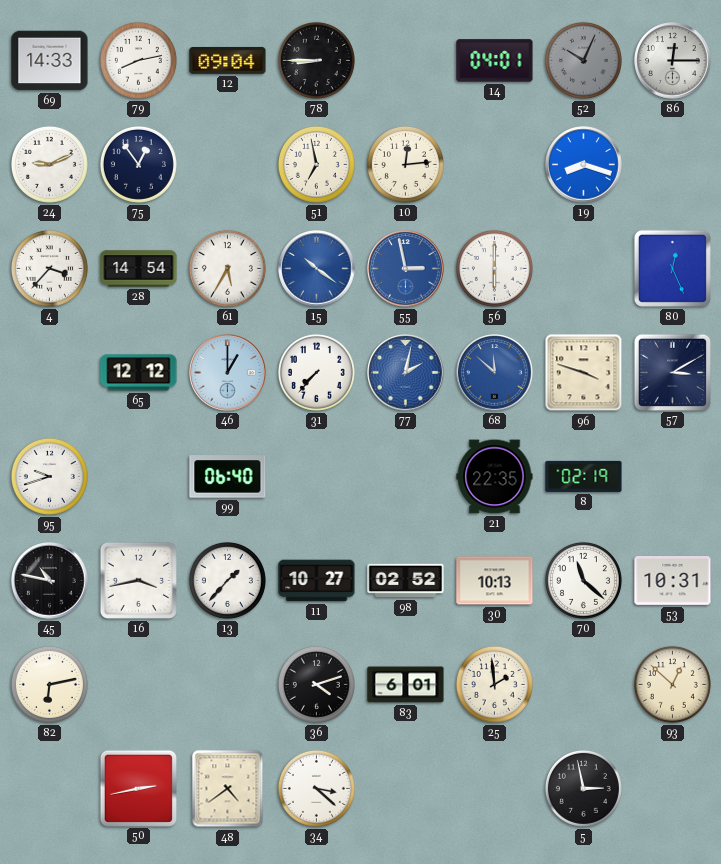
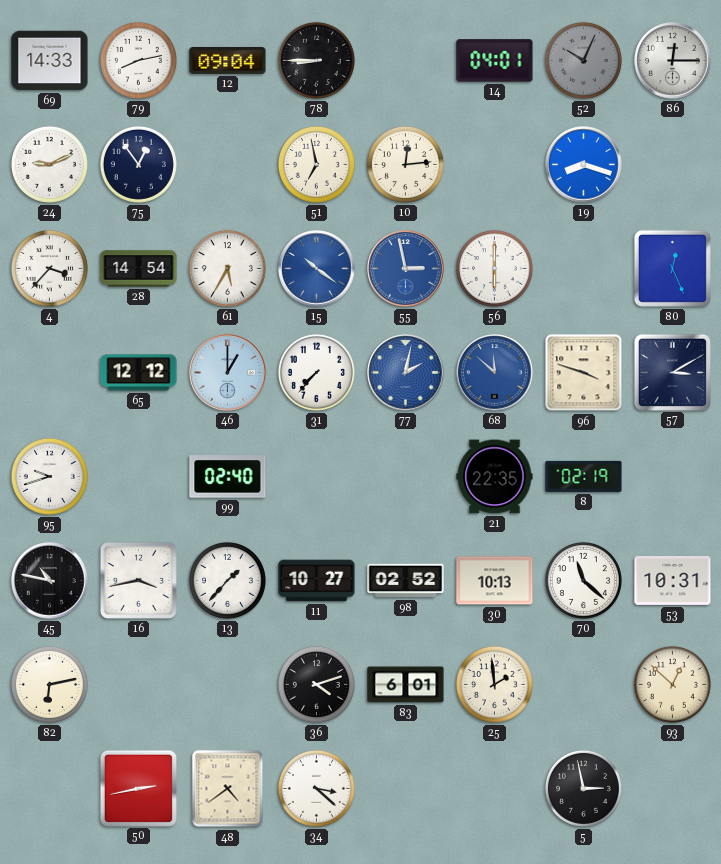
99: 06:40 -> 02:40 (228, 477)
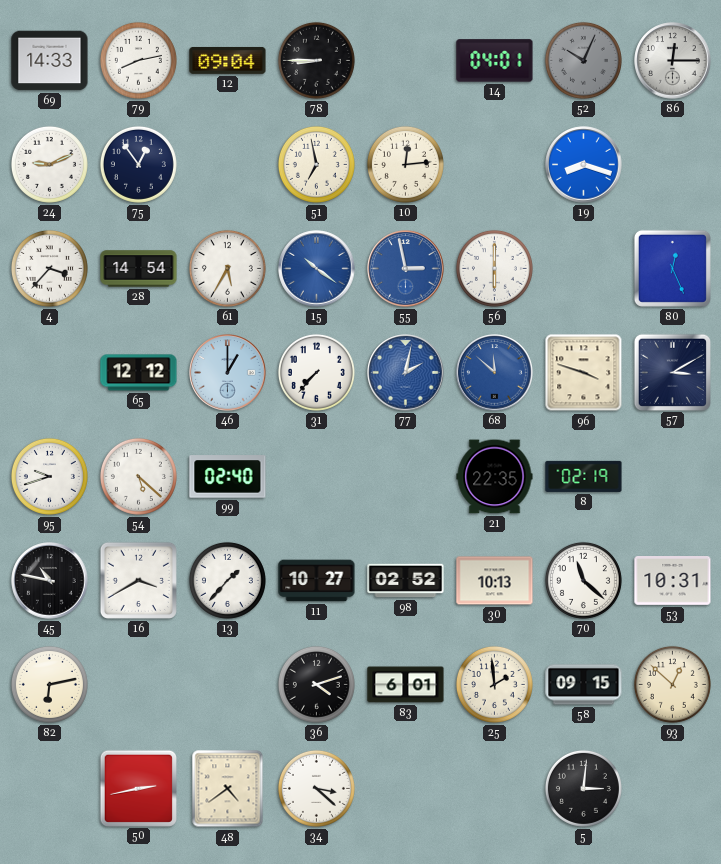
54: none -> 5:22 (138, 476)
16: 3:43 -> 3:40 (138, 580)
58: none -> 09:15 (584, 685)
5: 2:58 -> 3:01 (583, 788)
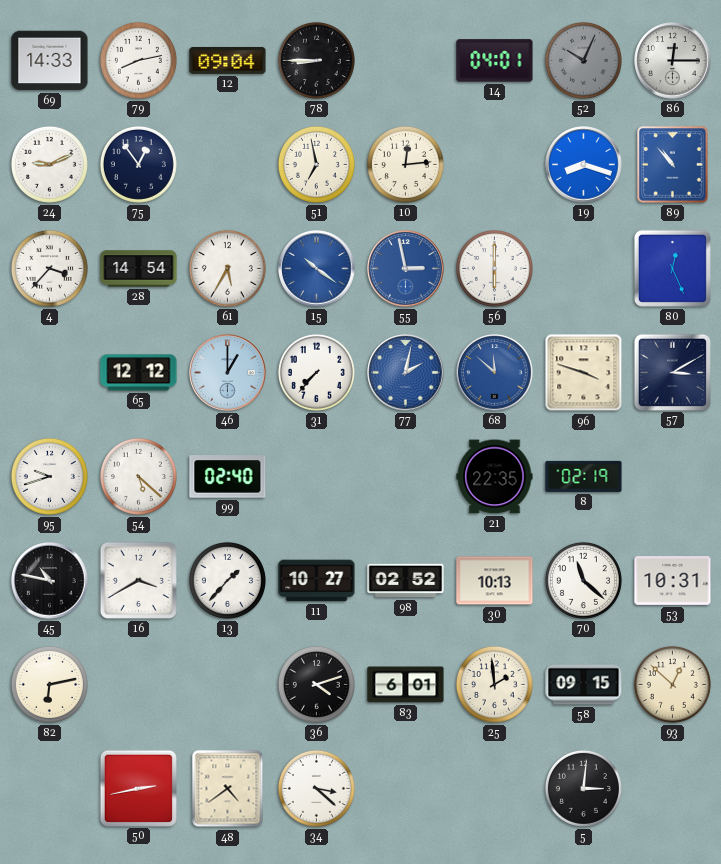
89: none -> 10:53 (673, 165)
